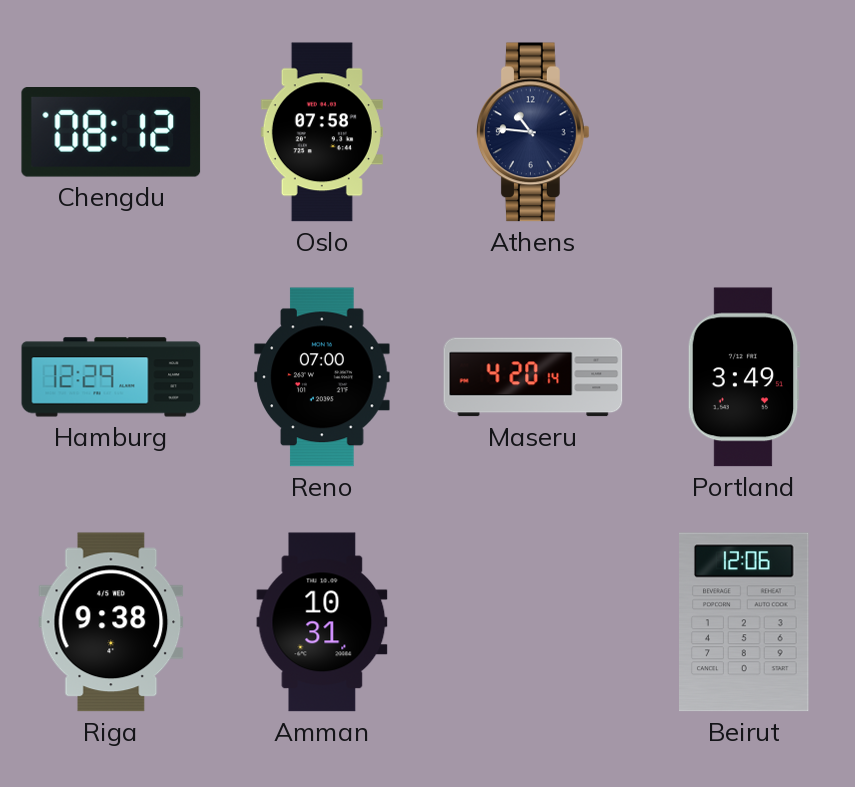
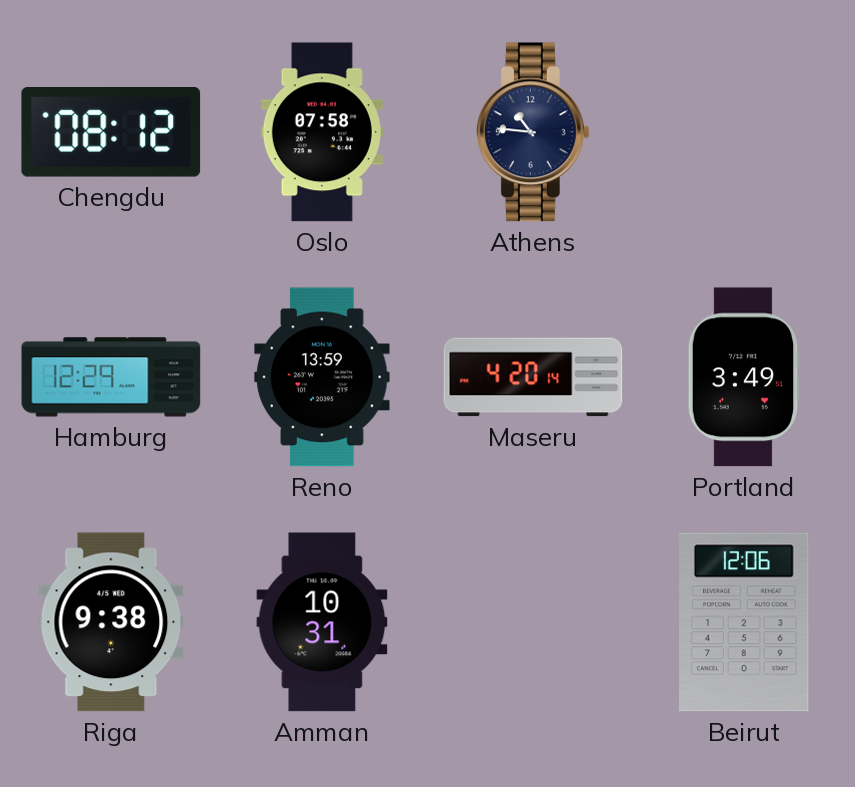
Reno: 07:00 -> 13:59 (322, 377)
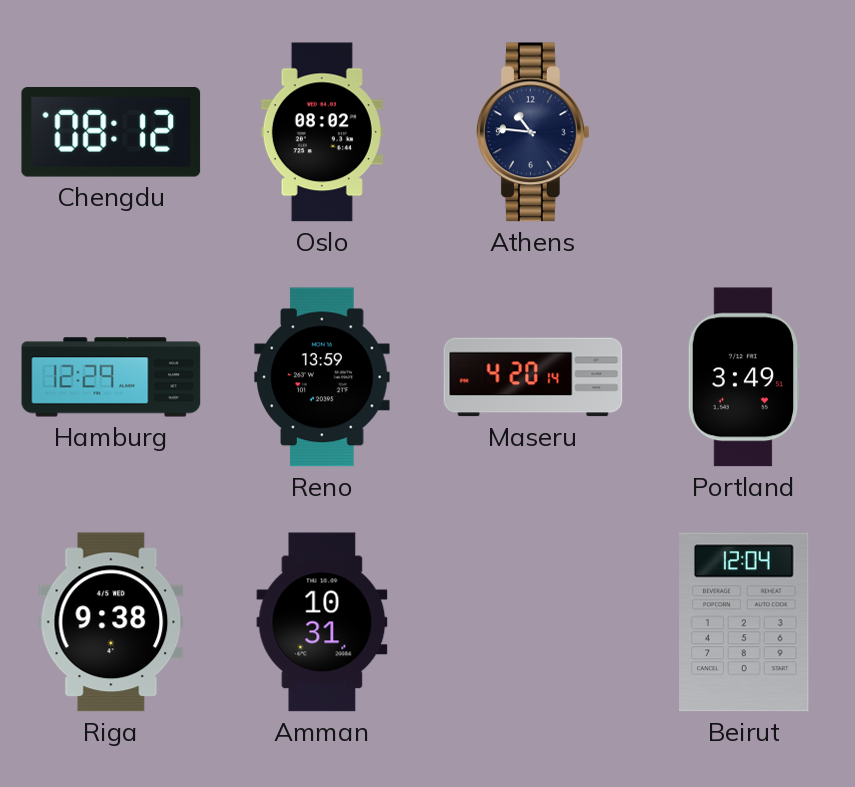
Oslo: 07:58 -> 08:02 (322, 132)
Beirut: 12:06 -> 12:04 (745, 622)
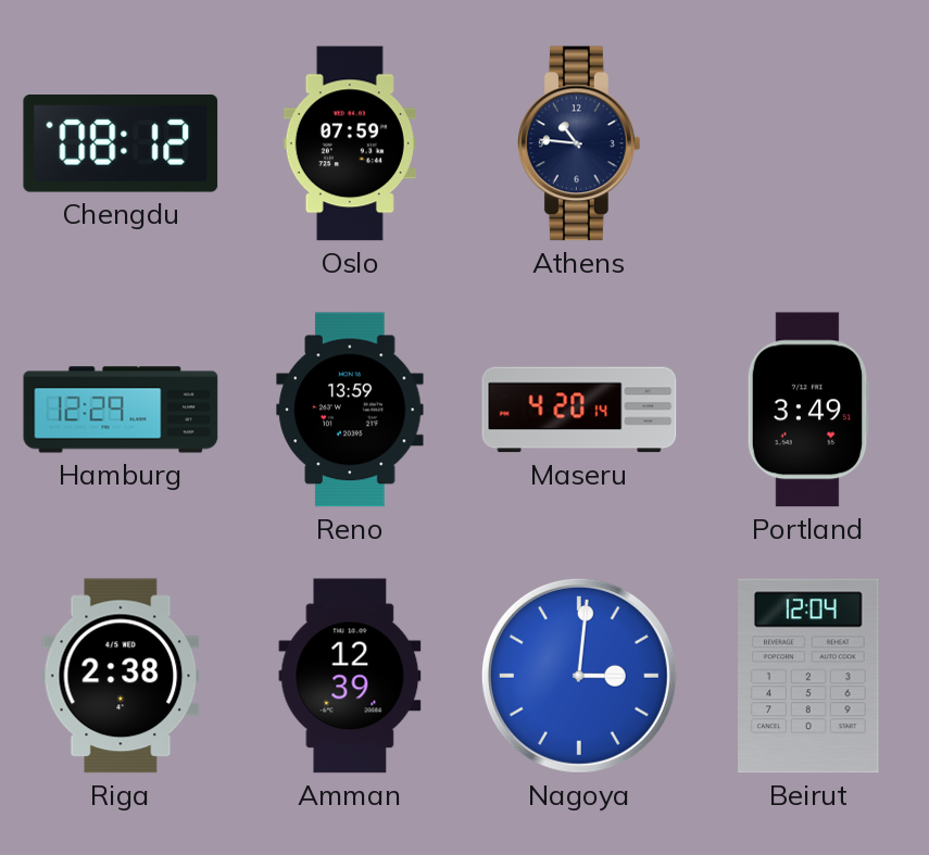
Oslo: 08:02 -> 07:59 (350, 143)
Riga: 9:38 -> 2:38 (121, 676)
Amman: 10:31 -> 12:39 (350, 676)
Nagoya: none -> 3:01 (579, 676)
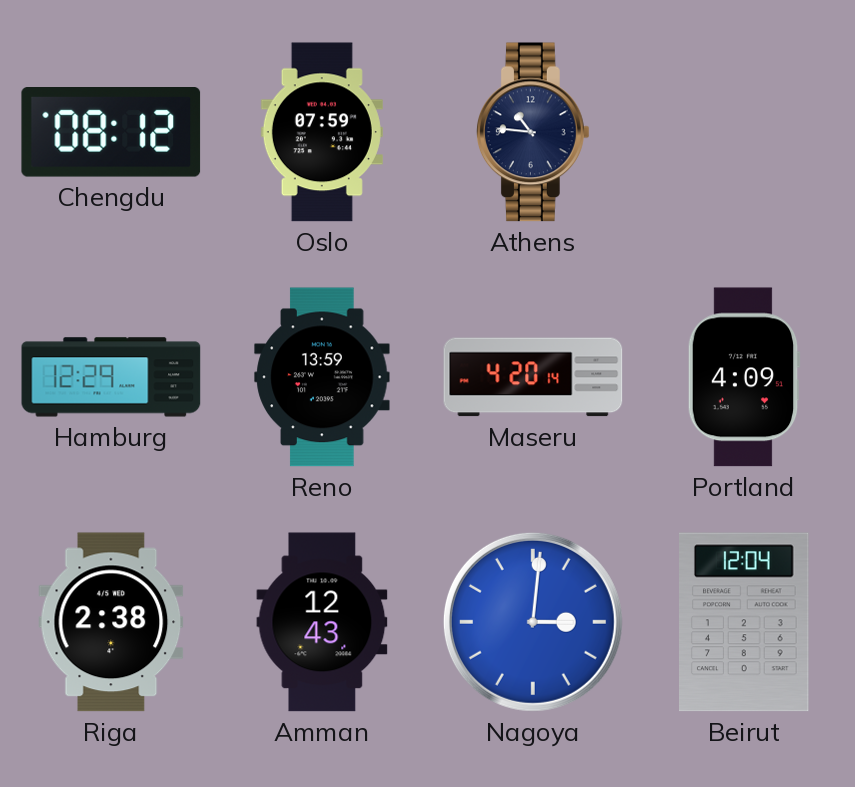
Portland: 3:49 -> 4:09 (744, 377)
Amman: 12:39 -> 12:43 (322, 622)
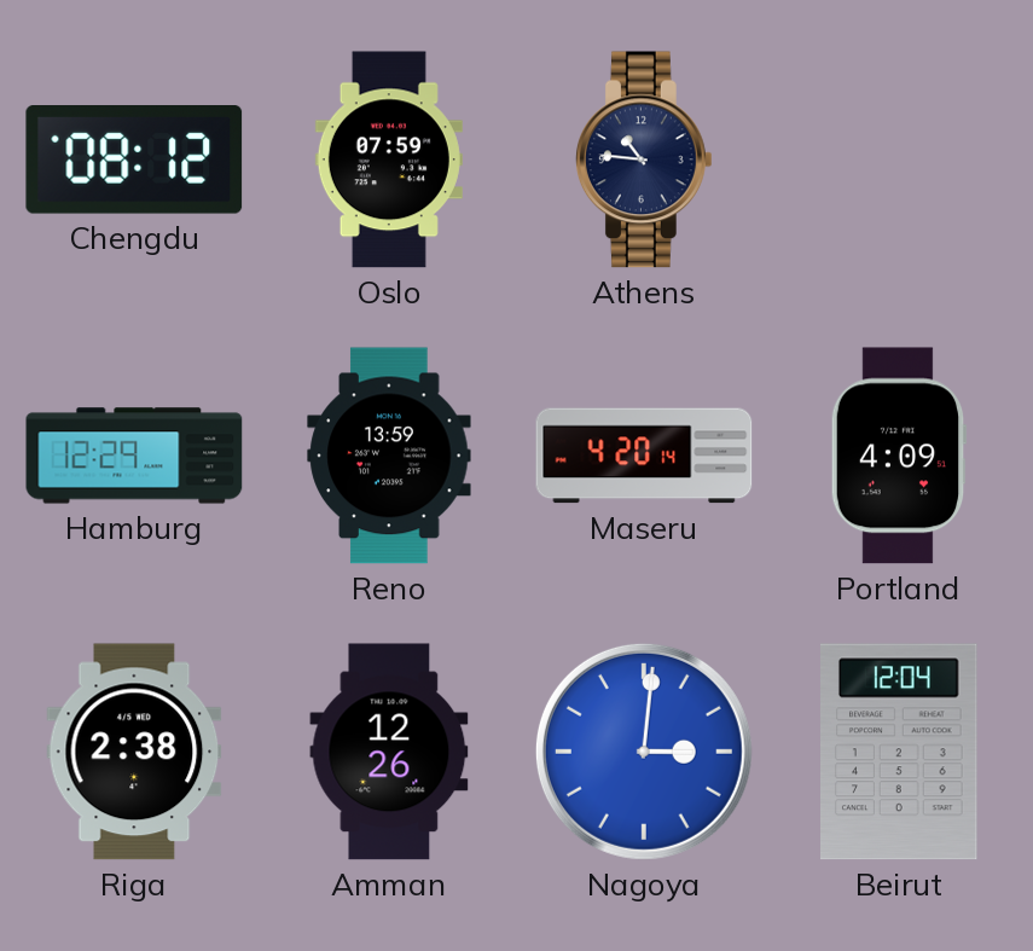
Amman: 12:43 -> 12:26 (389, 752)
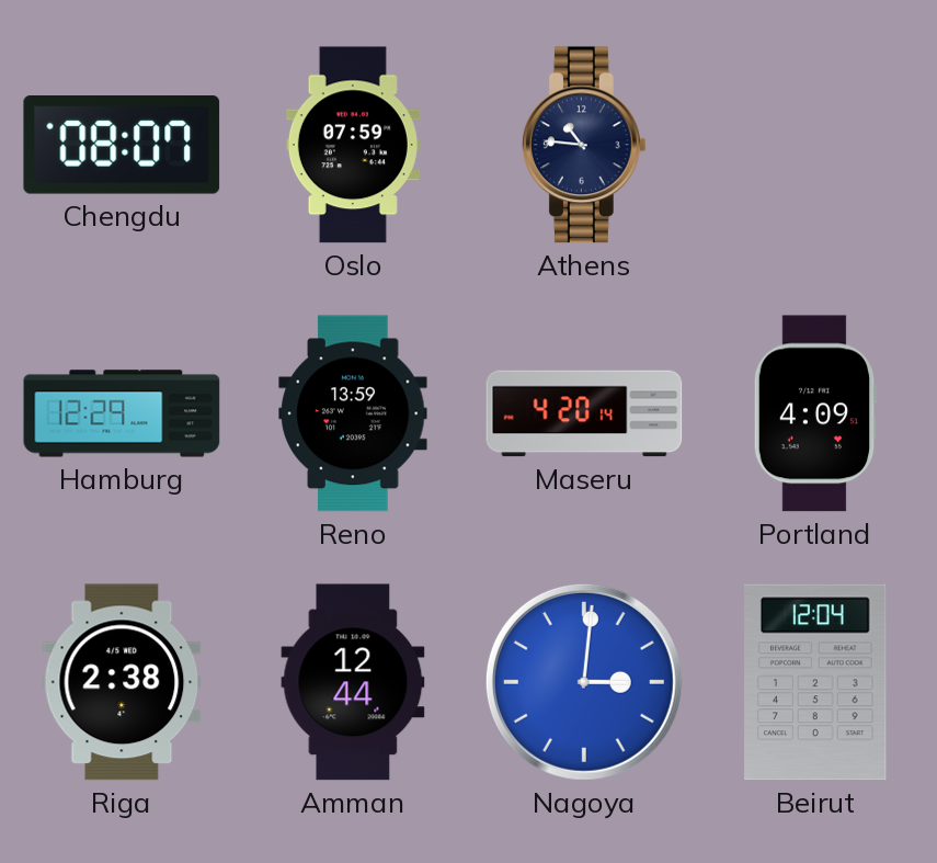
Chengdu: 08:12 -> 08:07 (122, 146)
Amman: 12:26 -> 12:44 (353, 682)
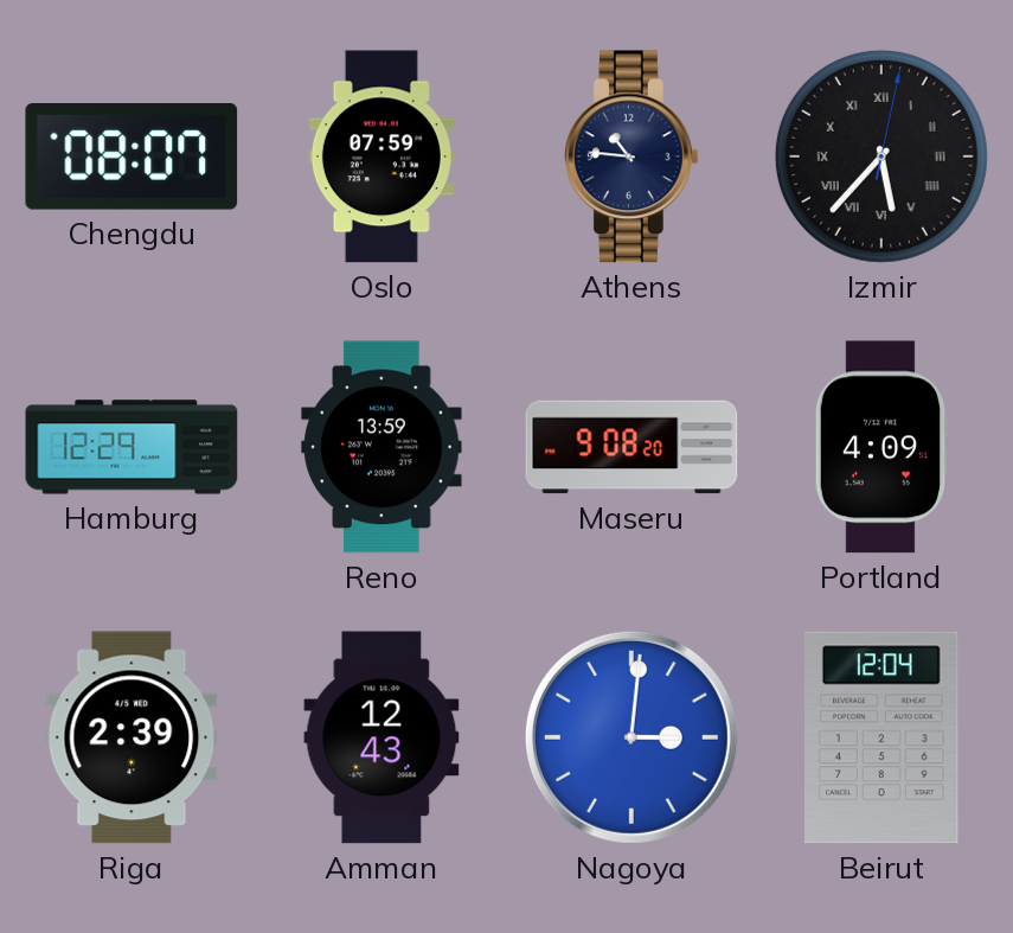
Izmir: none -> 5:37 (881, 156)
Maseru: 4:20 -> 9:08 (631, 447)
Riga: 2:38 -> 2:39 (132, 737)
Amman: 12:44 -> 12:43 (382, 737)
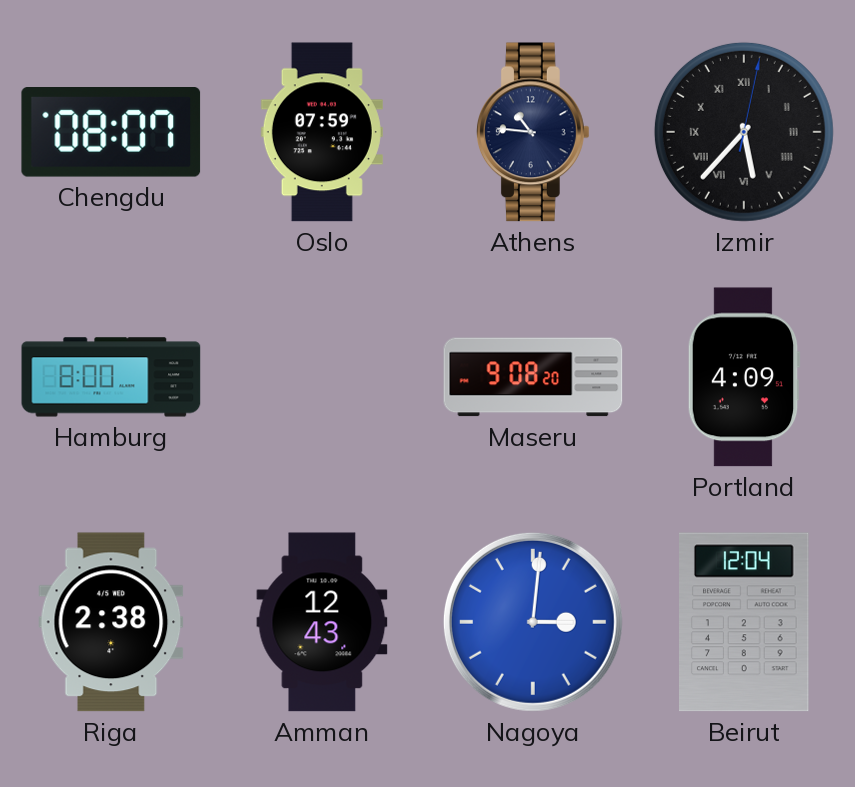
Hamburg: 12:29 -> 8:00 (111, 377)
Reno: 13:59 -> none (382, 447)
Riga: 2:39 -> 2:38 (111, 622)
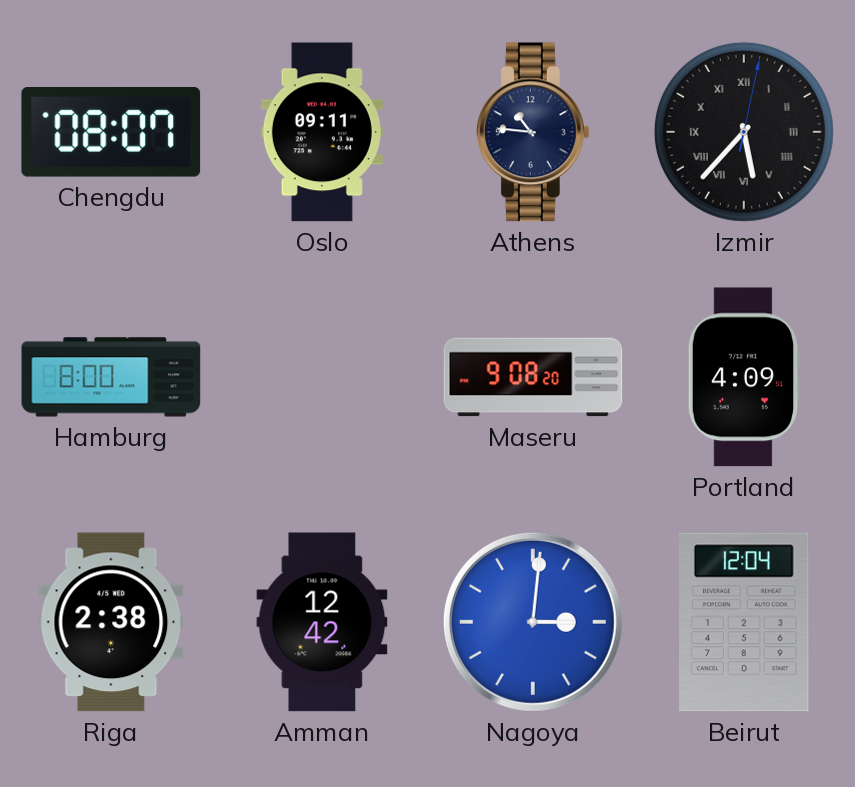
Oslo: 07:59 -> 09:11 (322, 132)
Amman: 12:43 -> 12:42 (322, 622)
